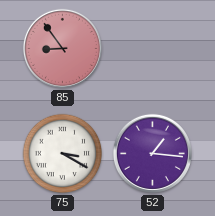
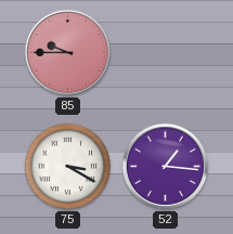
85: 8:54 -> 9:45 (67, 52)
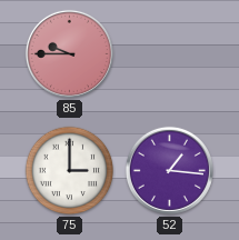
75: 3:20 -> 3:00 (70, 171)
